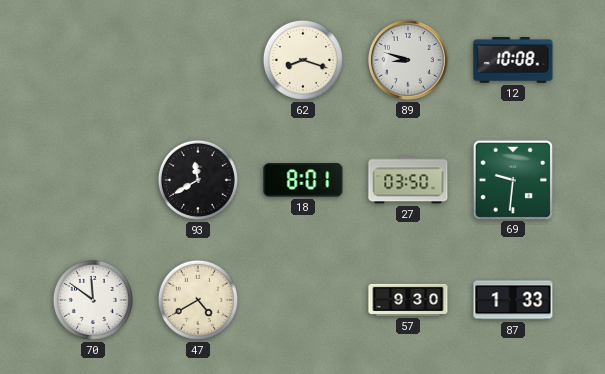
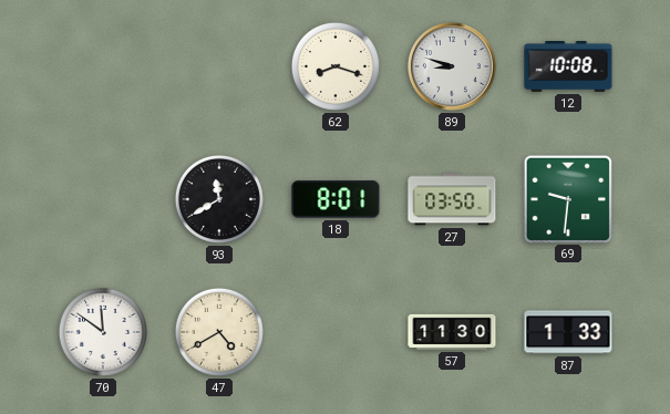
57: 9:30 -> 11:30 (452, 332)
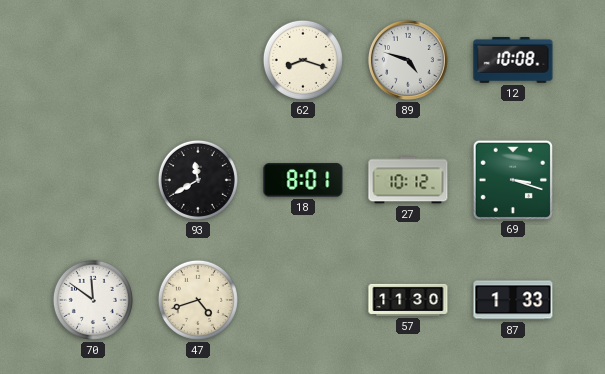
89: 8:48 -> 4:48 (409, 61)
27: 03:50 -> 10:12 (408, 180)
69: 9:31 -> 3:18 (512, 179)
47: 4:40 -> 4:42 (198, 300)
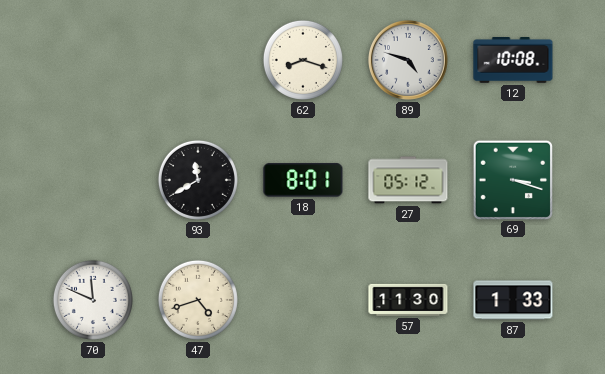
27: 10:12 -> 05:12 (408, 180)
70: 11:51 -> 11:49 (93, 300)
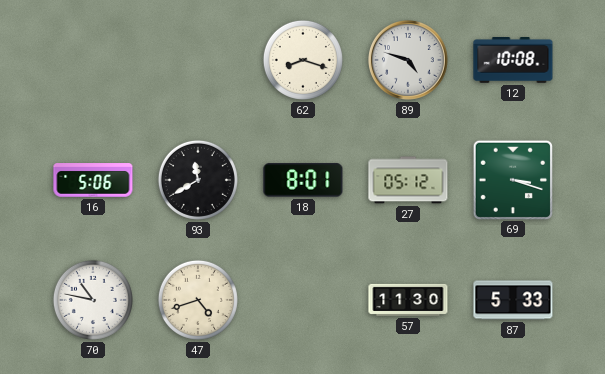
16: none -> 5:06 (93, 180)
70: 11:49 -> 10:47 (93, 300)
87: 1:33 -> 5:33 (513, 300)
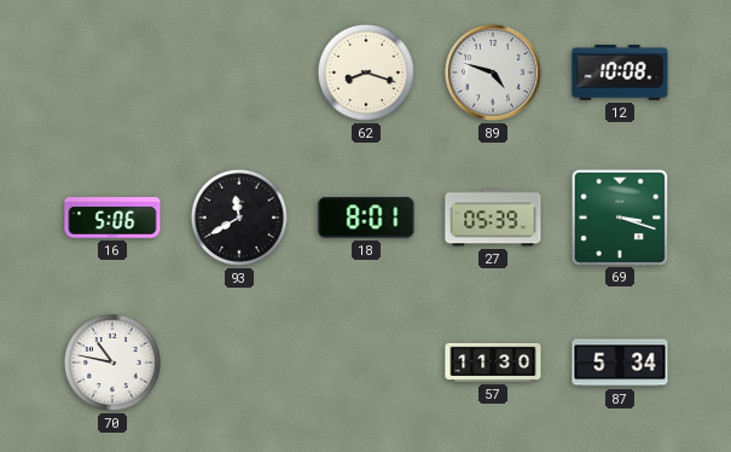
27: 05:12 -> 05:39 (493, 218)
47: 4:42 -> none (198, 300)
87: 5:33 -> 5:34 (620, 363)
